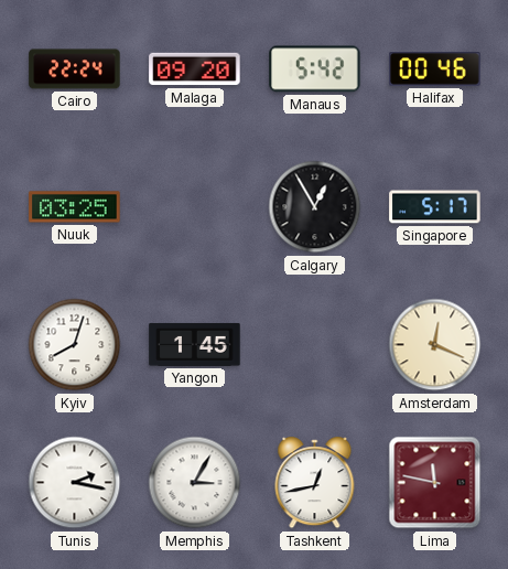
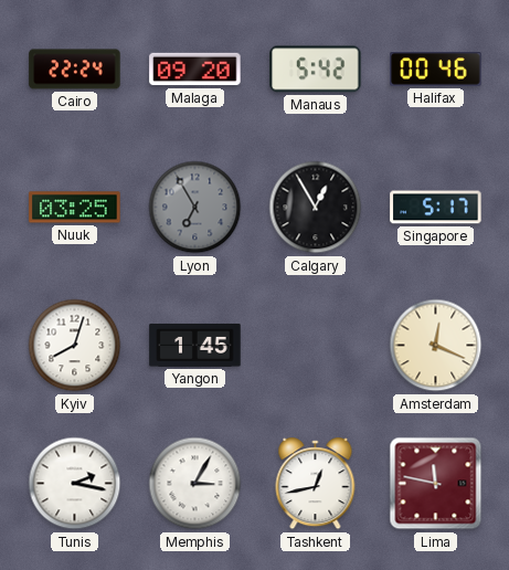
Lyon: none -> 6:55 (195, 208)
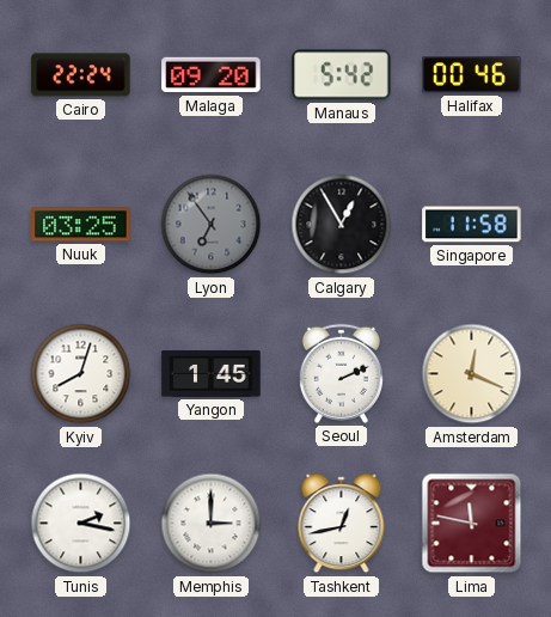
Lyon: 6:55 -> 6:54 (212, 225)
Singapore: 5:17 -> 11:58 (472, 225)
Seoul: none -> 2:11 (341, 373)
Memphis: 3:05 -> 3:00 (212, 524)
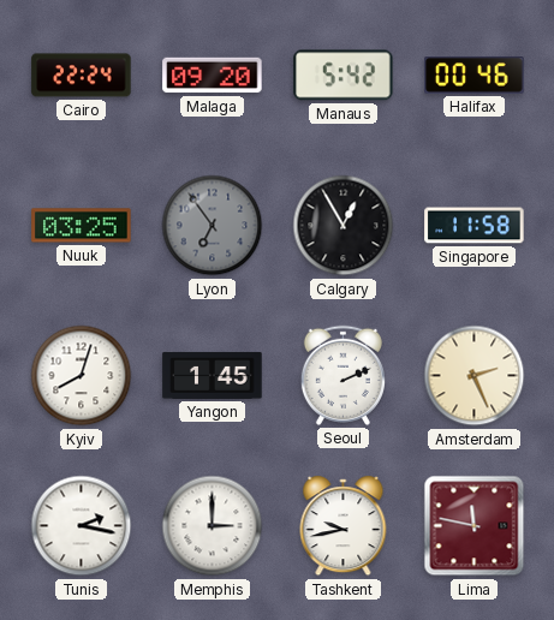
Amsterdam: 12:19 -> 2:26 (475, 376)
Tashkent: 12:43 -> 9:43 (344, 526)
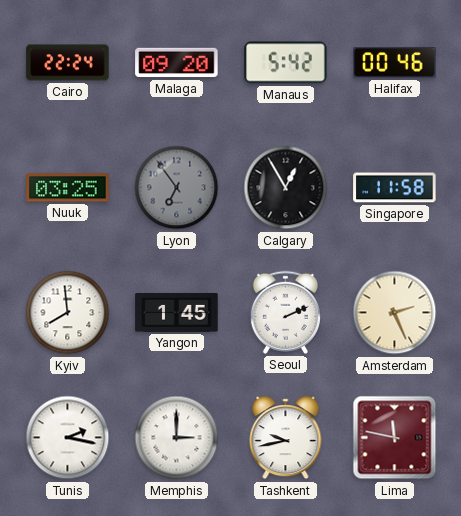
Kyiv: 8:03 -> 7:59 (68, 313)
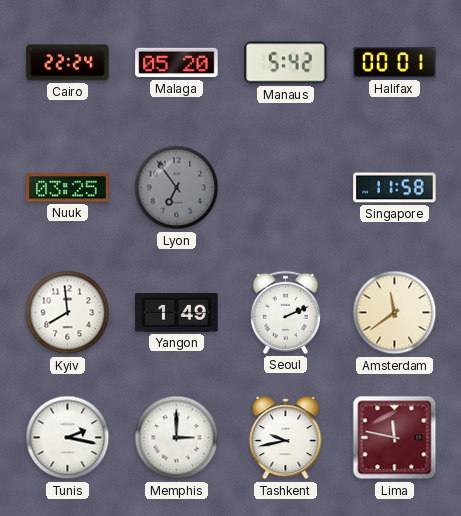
Malaga: 09:20 -> 05:20 (177, 63)
Halifax: 00:46 -> 00:01 (395, 63)
Calgary: 12:55 -> none (286, 188)
Yangon: 1:45 -> 1:49 (177, 312)
Amsterdam: 2:26 -> 11:39 (395, 313)
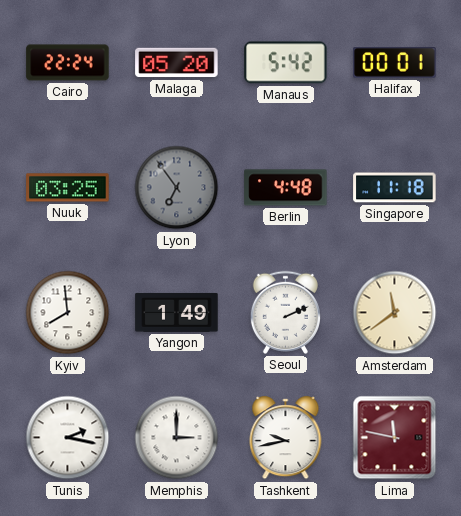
Berlin: none -> 4:48 (286, 188)
Singapore: 11:58 -> 11:18 (395, 188)
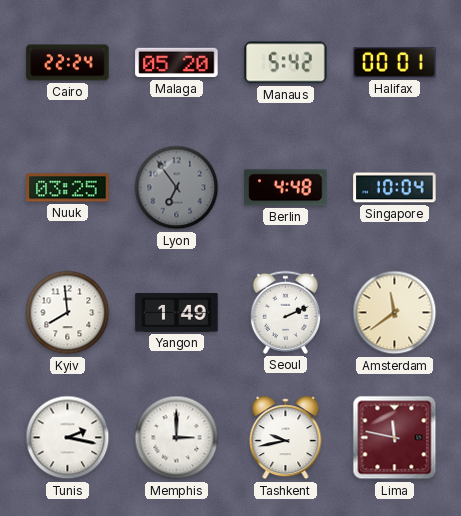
Singapore: 11:18 -> 10:04 (395, 188)
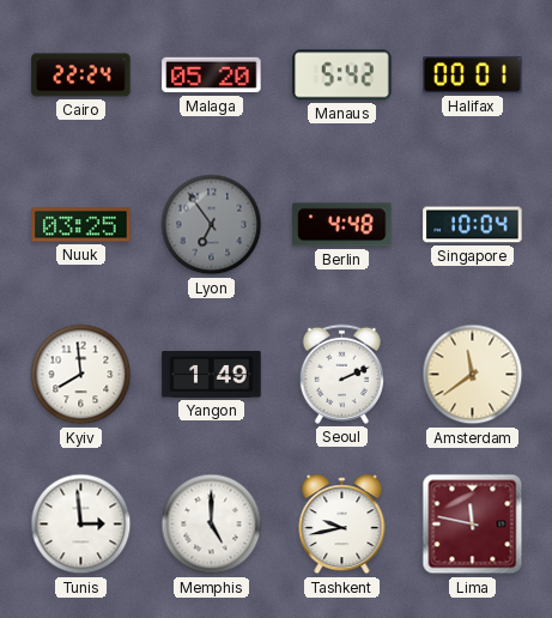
Tunis: 2:17 -> 2:59 (81, 525)
Memphis: 3:00 -> 5:00 (212, 525)
